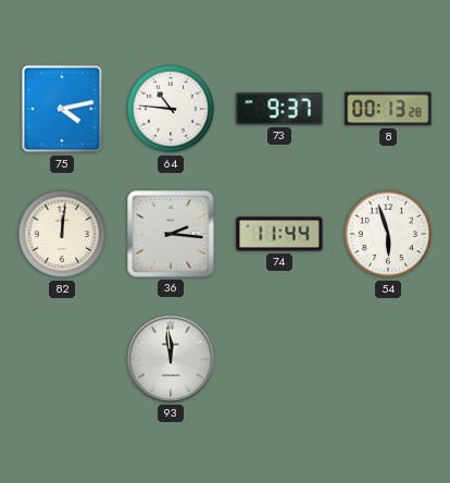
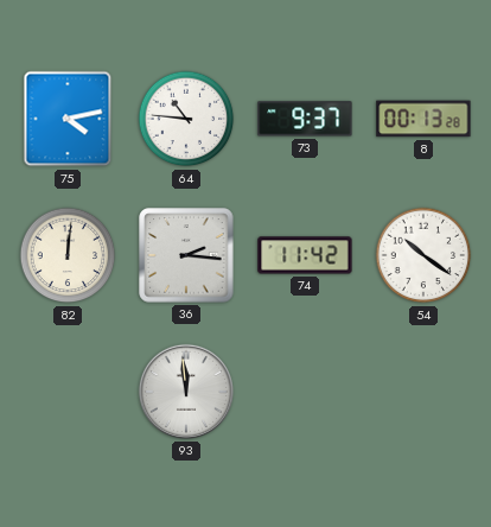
74: 11:44 -> 11:42 (305, 255)
54: 5:57 -> 10:21 (423, 255)
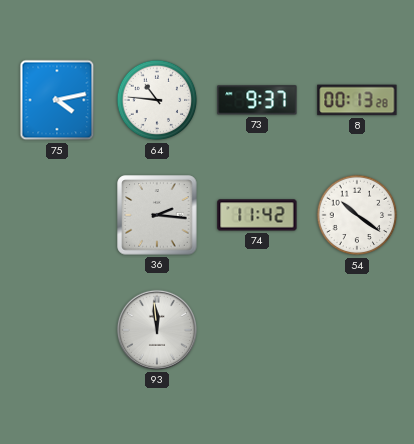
82: 12:01 -> none (68, 255)
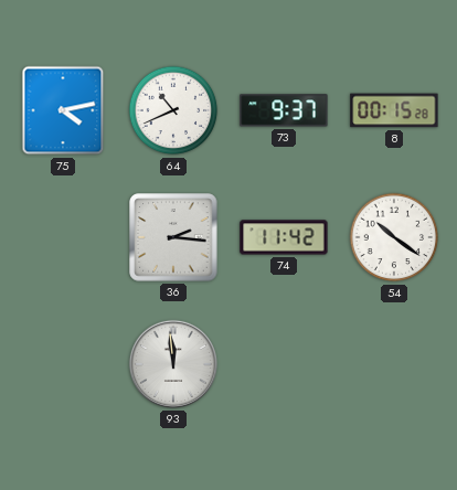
64: 10:46 -> 10:41 (173, 110)
8: 00:13 -> 00:15 (394, 110)
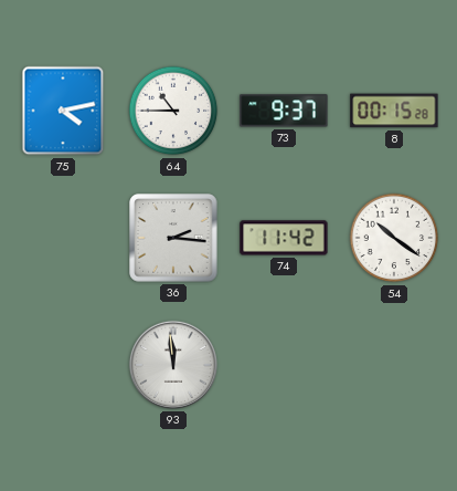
64: 10:41 -> 10:45 (173, 111)
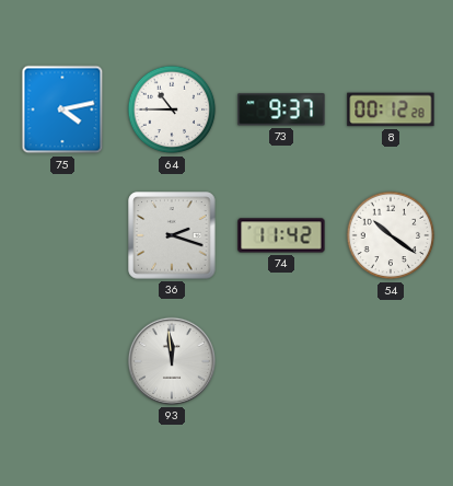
8: 00:15 -> 00:12 (391, 109)
36: 2:16 -> 2:18 (172, 235)
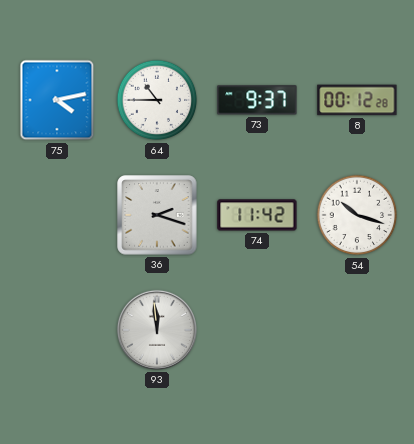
54: 10:21 -> 10:18 (357, 215)
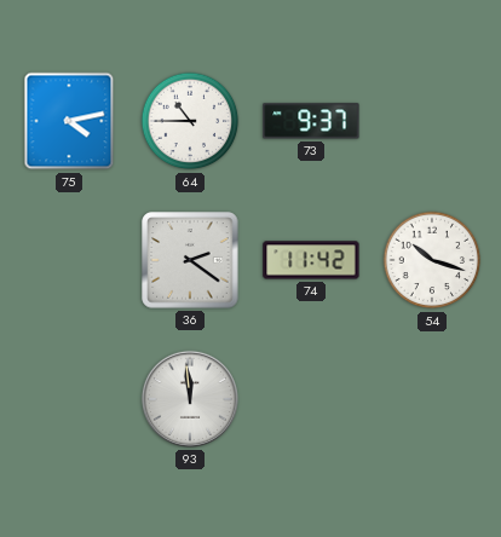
8: 00:12 -> none (357, 100)
36: 2:18 -> 2:21 (190, 260)
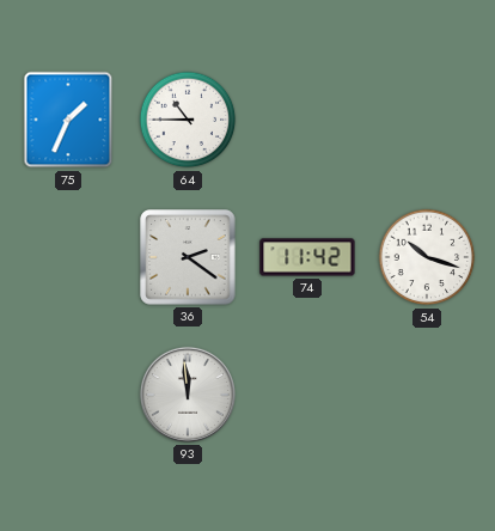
75: 4:13 -> 1:34 (68, 120)
73: 9:37 -> none (311, 121)
